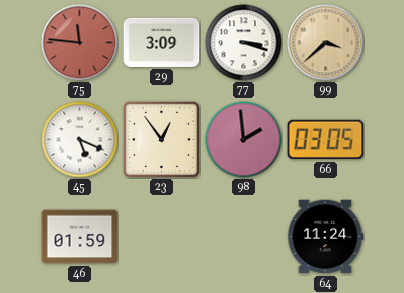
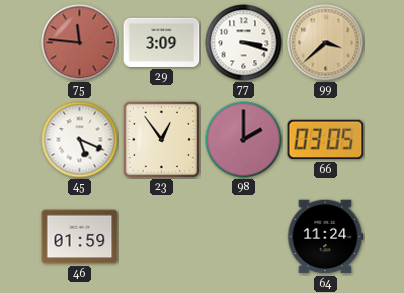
98: 1:59 -> 2:00 (244, 140)
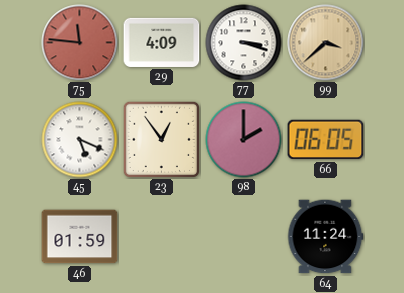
29: 3:09 -> 4:09 (162, 42)
66: 03:05 -> 06:05 (326, 140)
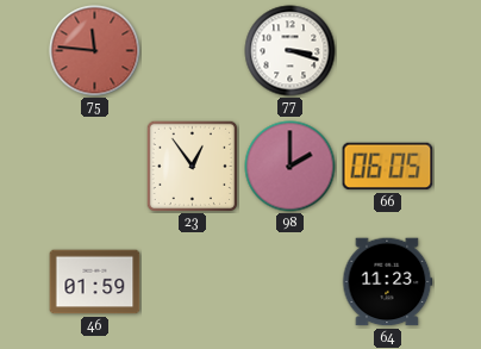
29: 4:09 -> none (162, 42)
99: 3:38 -> none (326, 43)
45: 5:19 -> none (80, 140)
64: 11:24 -> 11:23 (388, 282)
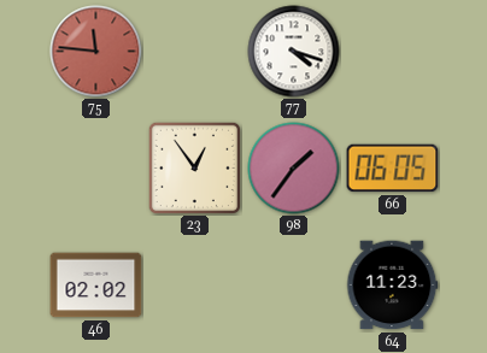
77: 3:18 -> 4:18 (294, 52)
98: 2:00 -> 1:36 (294, 169)
46: 01:59 -> 02:02 (96, 286)
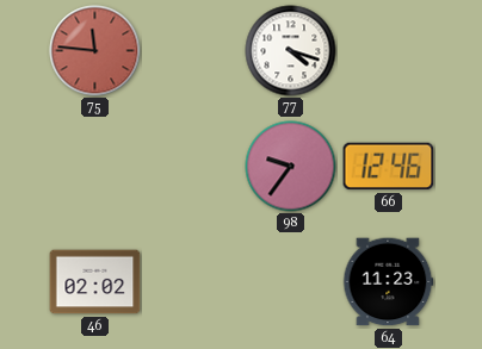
23: 12:54 -> none (194, 167)
98: 1:36 -> 9:36 (291, 167)
66: 06:05 -> 12:46 (389, 167)
